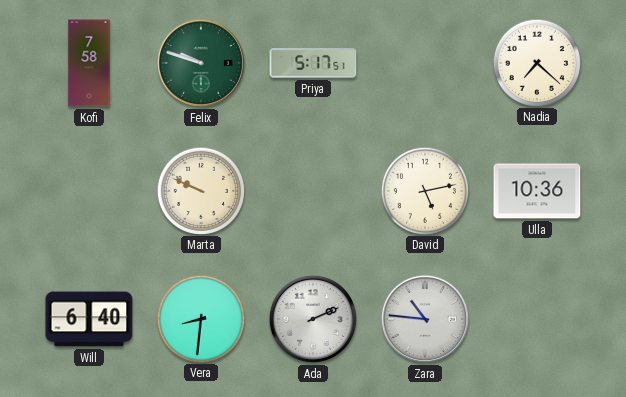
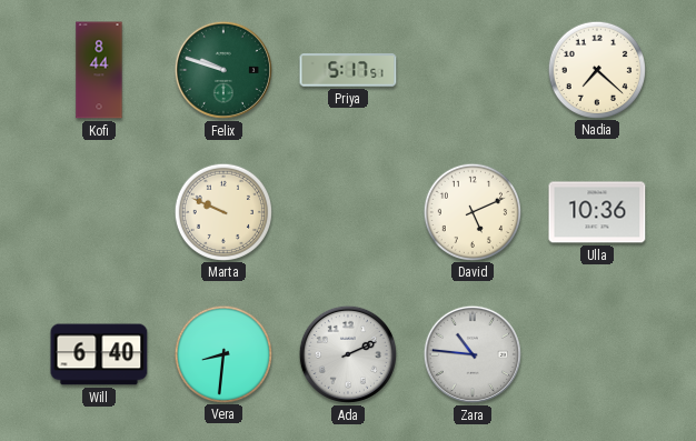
Kofi: 7:58 -> 8:44 (99, 70)
David: 5:13 -> 5:11 (471, 211)
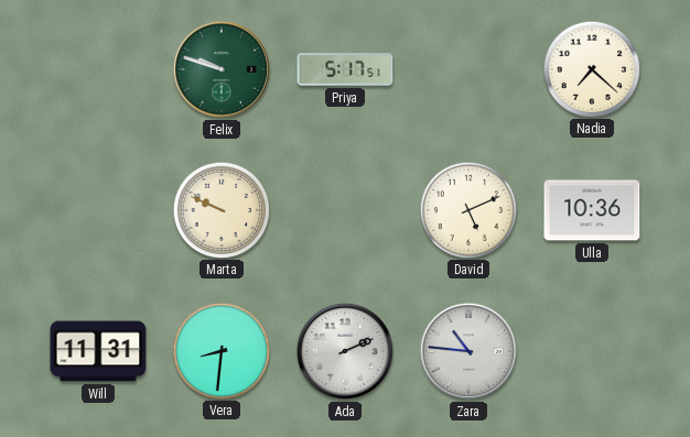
Kofi: 8:44 -> none (99, 70)
Will: 6:40 -> 11:31 (98, 351)
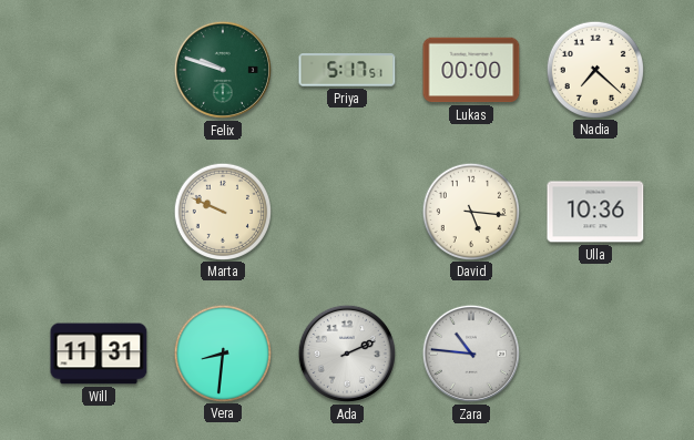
Lukas: none -> 00:00 (471, 70)
David: 5:11 -> 5:16 (470, 211)
